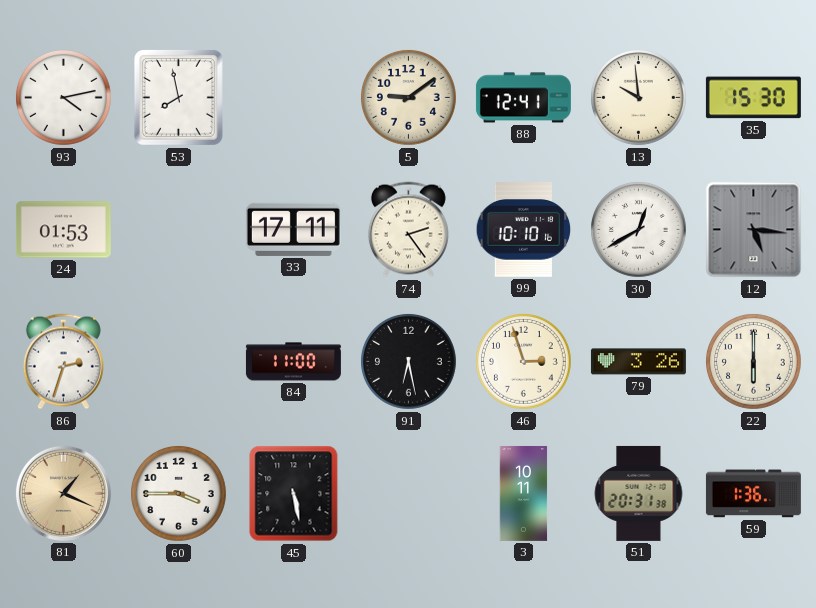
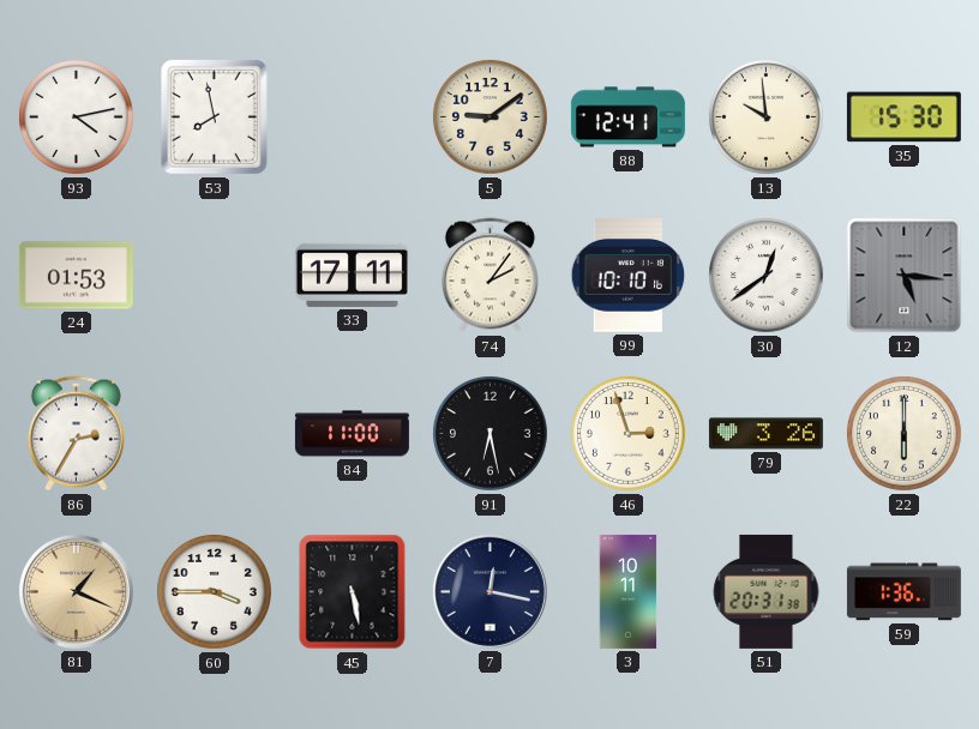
74: 2:24 -> 2:06 (489, 276)
30: 12:40 -> 12:39 (767, 276)
86: 2:33 -> 2:35 (76, 434)
7: none -> 12:17 (489, 591)
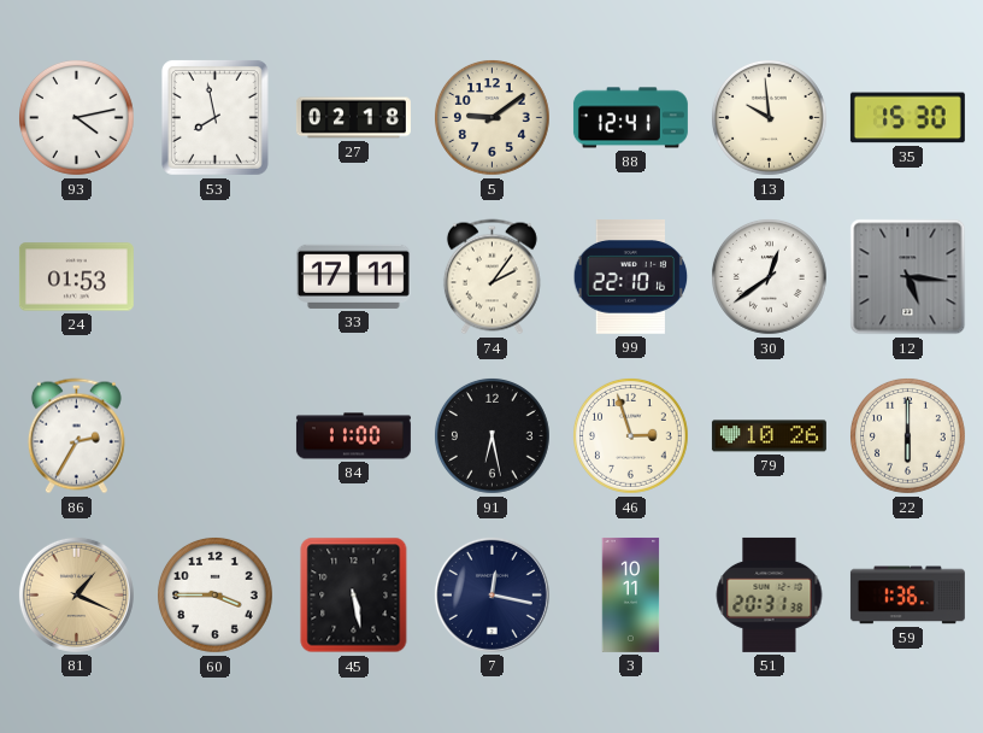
27: none -> 02:18 (353, 118)
99: 10:10 -> 22:10 (631, 277)
79: 3:26 -> 10:26 (769, 436)
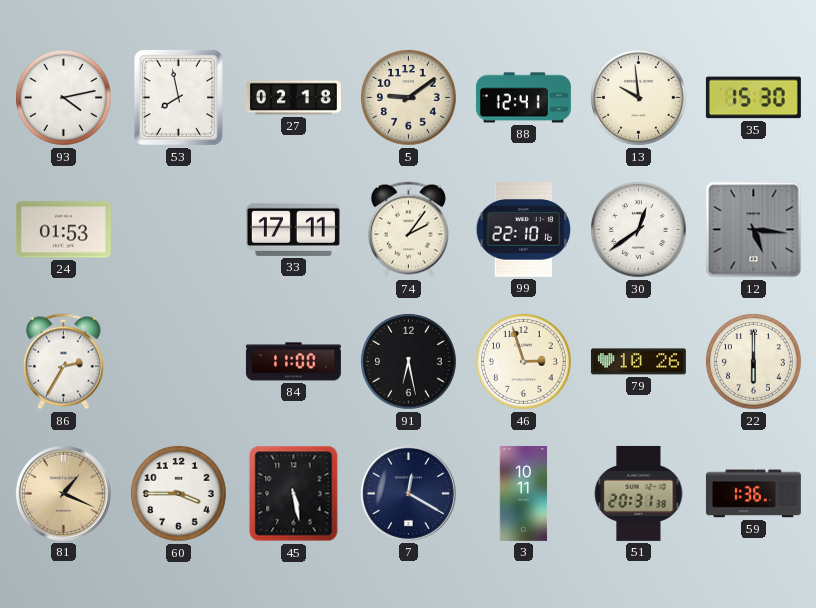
7: 12:17 -> 12:20 (408, 493)
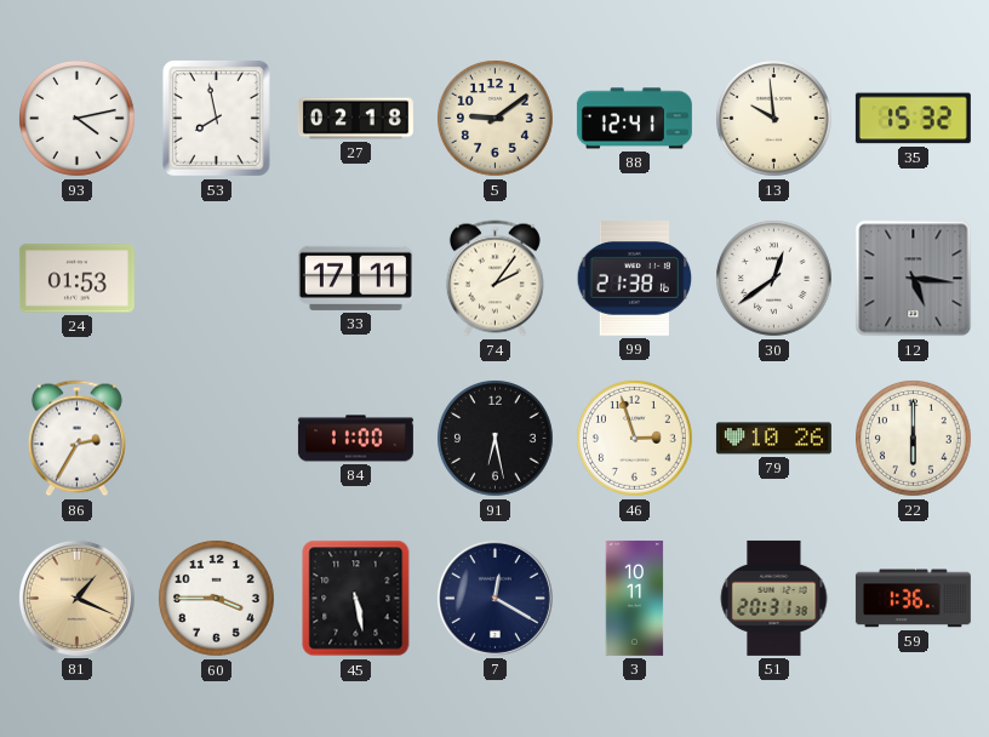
35: 15:30 -> 15:32 (913, 119)
99: 22:10 -> 21:38 (635, 279)
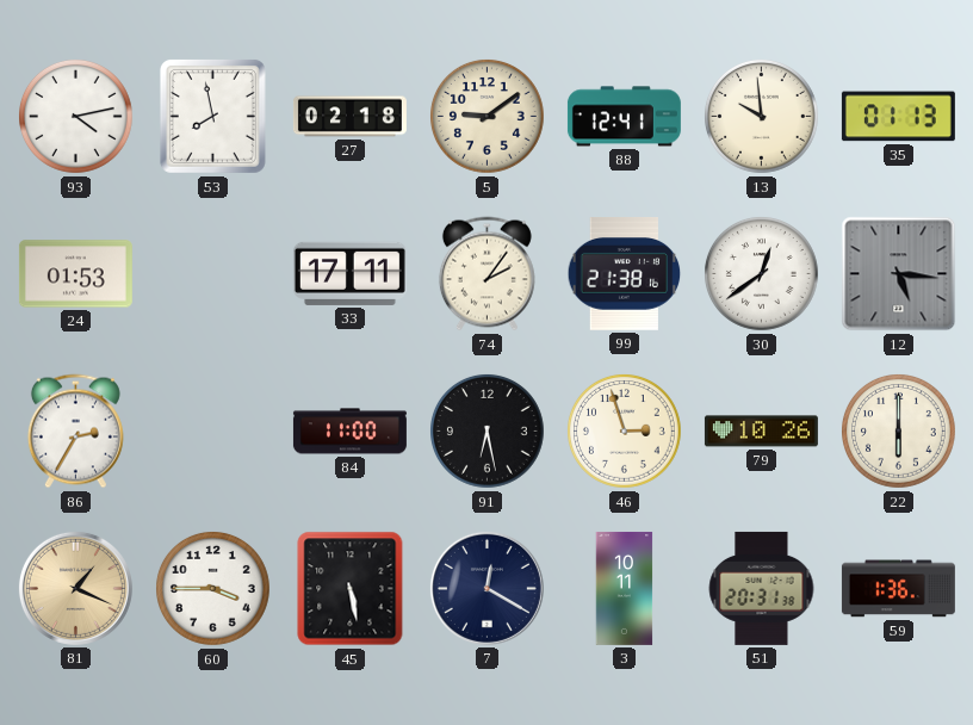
35: 15:32 -> 01:13 (898, 117)
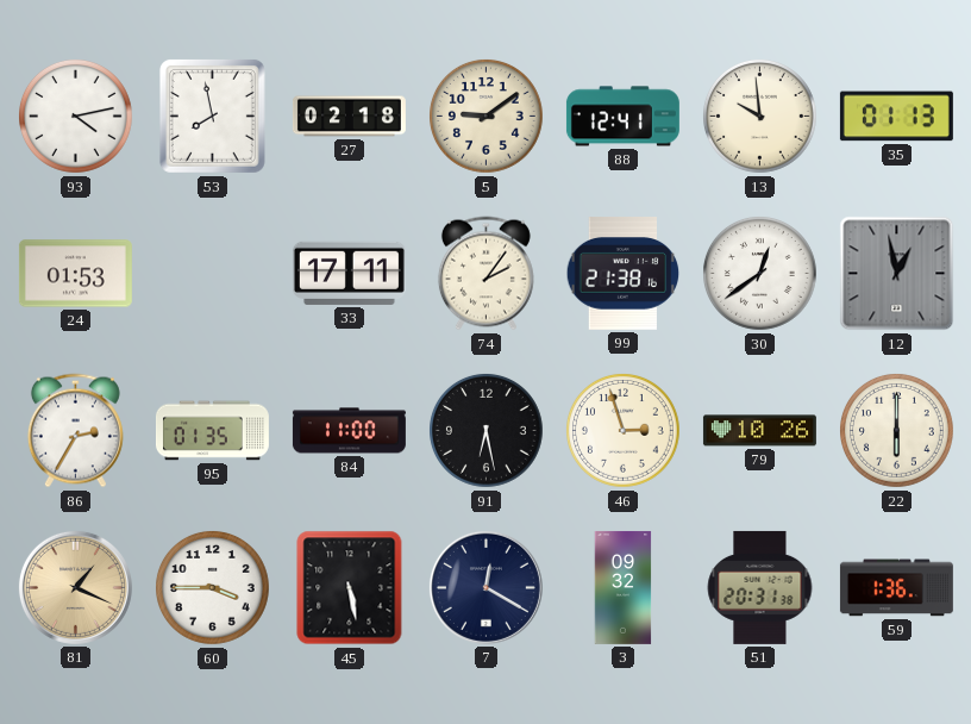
12: 5:16 -> 12:58 (897, 274)
95: none -> 01:35 (212, 431)
3: 10:11 -> 09:32 (624, 587)
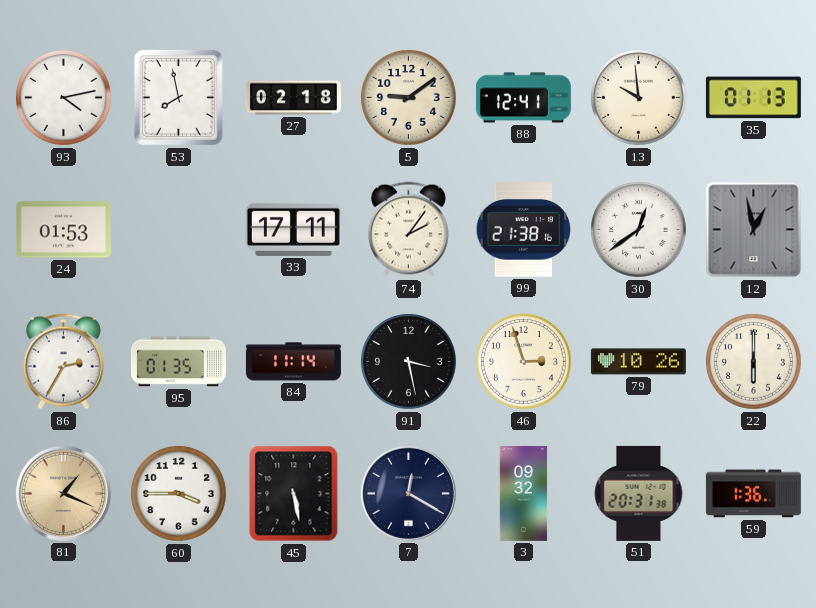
84: 11:00 -> 11:14 (293, 362)
91: 6:28 -> 3:28 (409, 362)
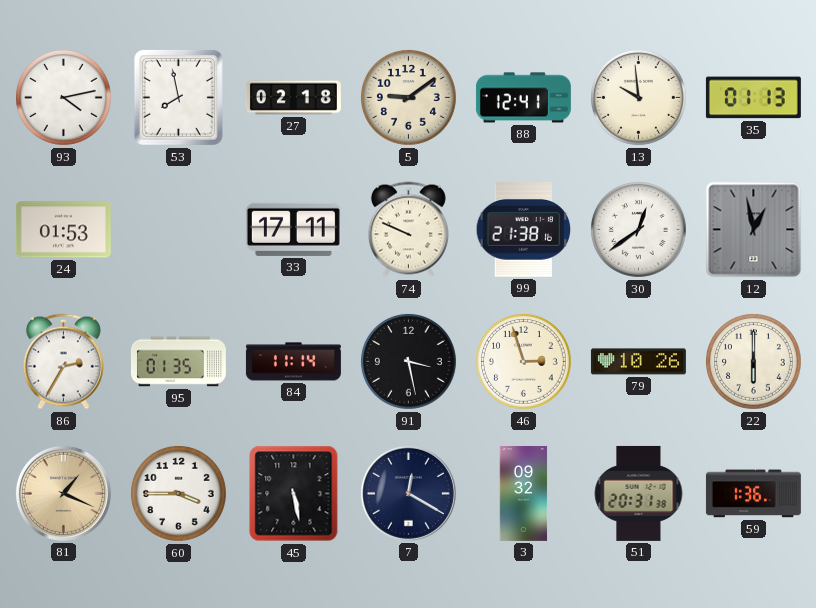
74: 2:06 -> 9:49 (408, 230)
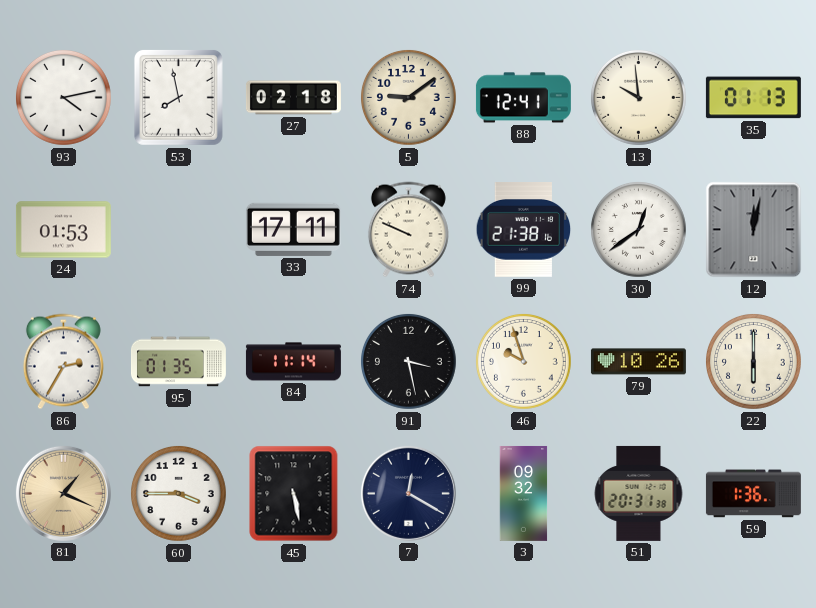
12: 12:58 -> 12:02 (754, 230)
46: 2:57 -> 9:57 (524, 362)
